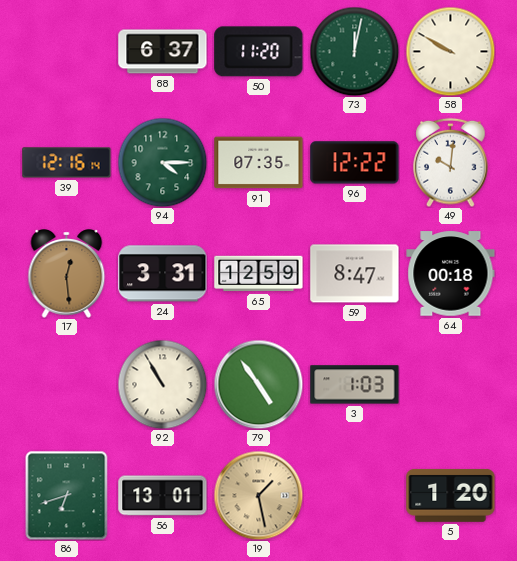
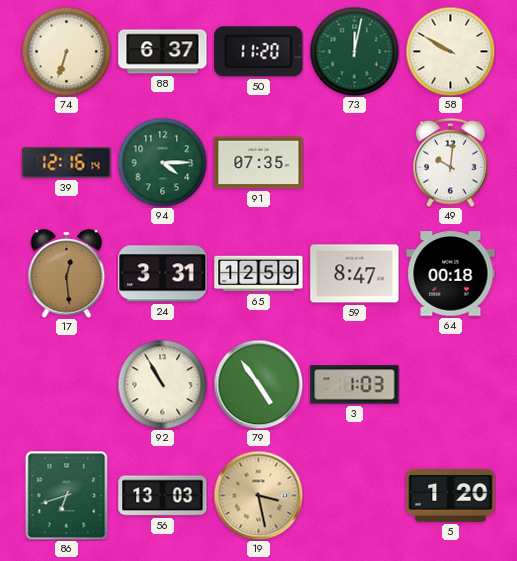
74: none -> 6:33 (66, 51)
96: 12:22 -> none (355, 163)
56: 13:01 -> 13:03 (163, 496)
19: 1:28 -> 3:28 (258, 495)
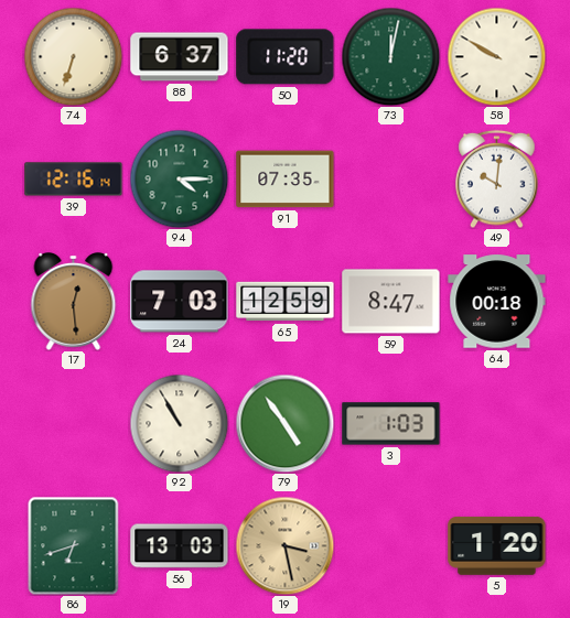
24: 3:31 -> 7:03 (180, 302)
